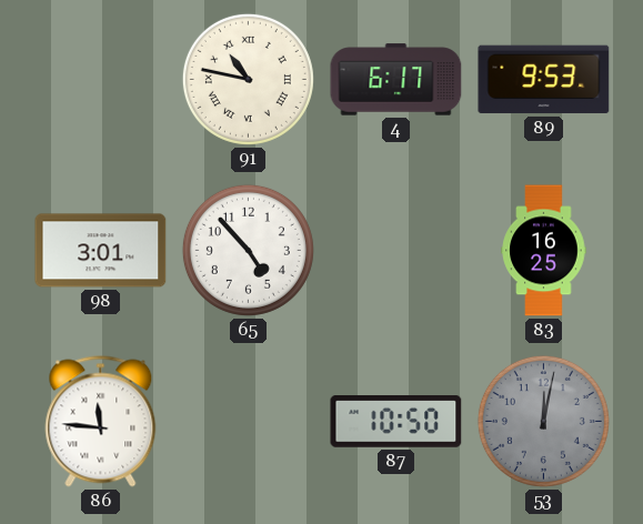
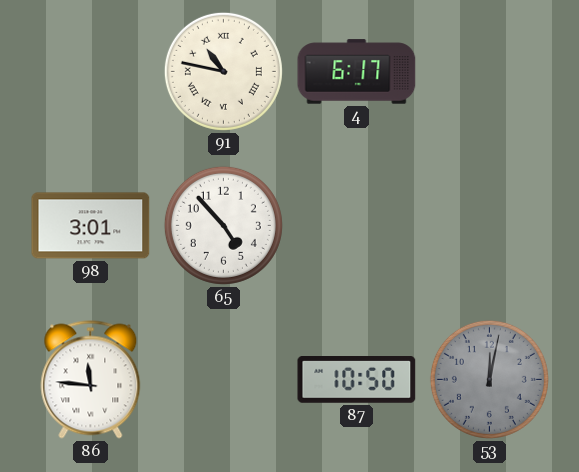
89: 9:53 -> none (544, 80)
83: 16:25 -> none (544, 251)
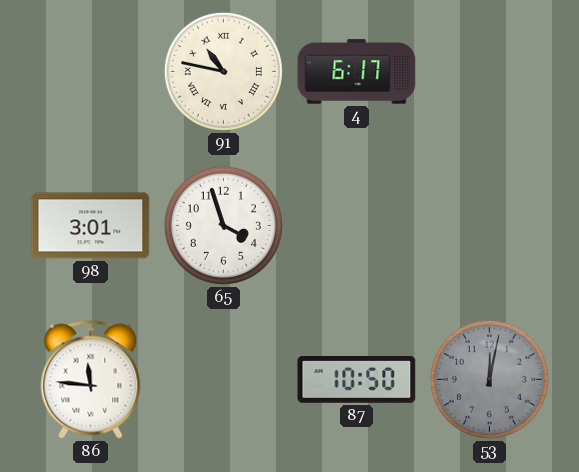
65: 4:53 -> 3:57 (223, 225)
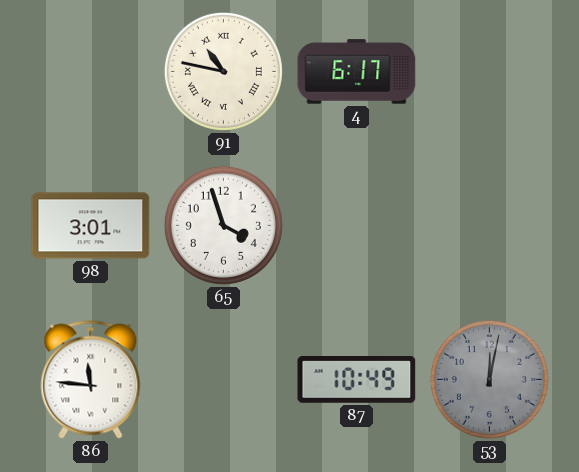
87: 10:50 -> 10:49 (357, 380)
